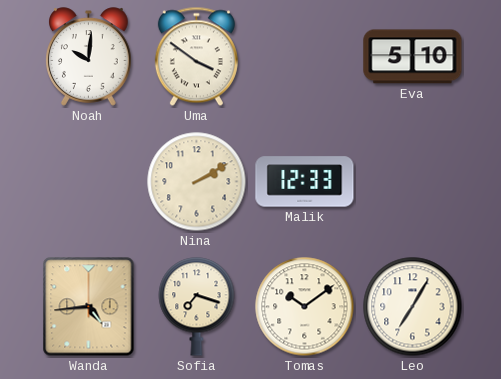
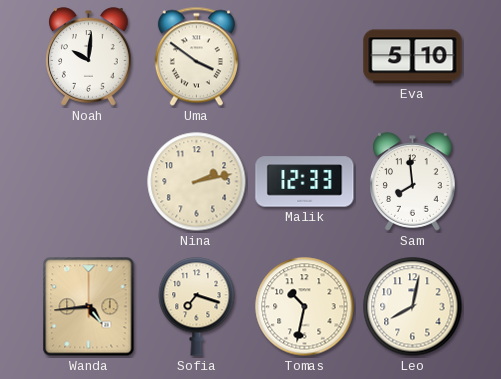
Nina: 2:10 -> 2:13 (197, 182)
Sam: none -> 7:59 (413, 182)
Tomas: 10:09 -> 10:32 (305, 307)
Leo: 7:05 -> 8:02 (413, 307)
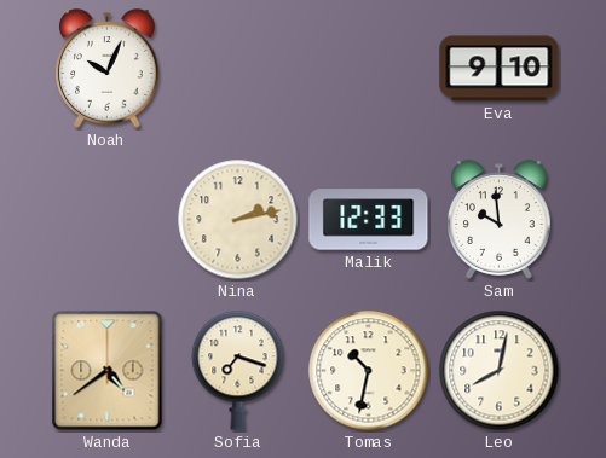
Noah: 10:01 -> 10:04 (108, 69)
Uma: 3:51 -> none (196, 57)
Eva: 5:10 -> 9:10 (500, 69)
Sam: 7:59 -> 9:59 (500, 220)
Wanda: 4:44 -> 4:39 (108, 371)
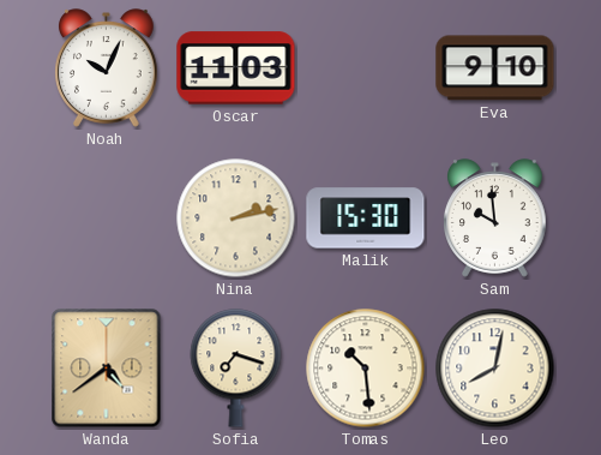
Oscar: none -> 11:03 (236, 68)
Malik: 12:33 -> 15:30 (366, 218)
Tomas: 10:32 -> 10:29 (366, 369)
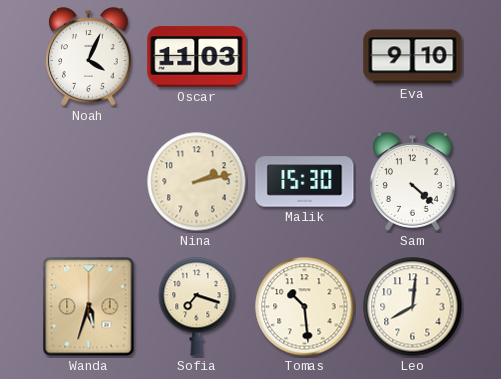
Noah: 10:04 -> 4:04 (89, 57)
Sam: 9:59 -> 4:22 (413, 182)
Wanda: 4:39 -> 5:33 (89, 307)
Leo: 8:02 -> 8:01 (413, 307)
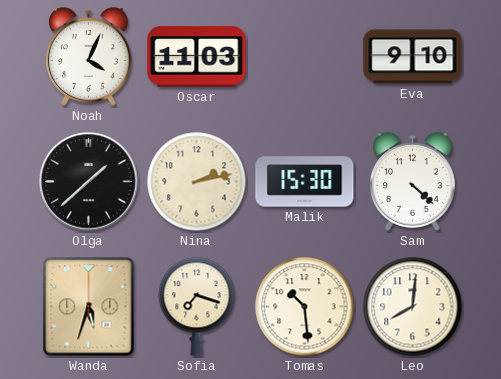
Olga: none -> 1:38 (89, 182)
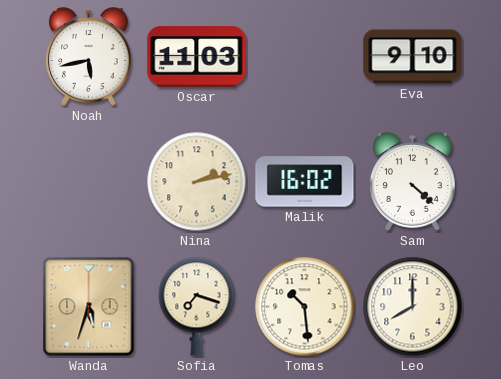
Noah: 4:04 -> 5:43 (89, 57)
Olga: 1:38 -> none (89, 182)
Malik: 15:30 -> 16:02 (305, 182)
Leo: 8:01 -> 8:00 (413, 307)
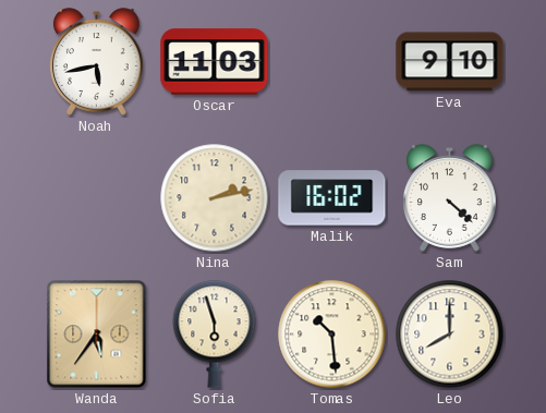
Wanda: 5:33 -> 5:36 (97, 335)
Sofia: 7:18 -> 5:57 (215, 335)
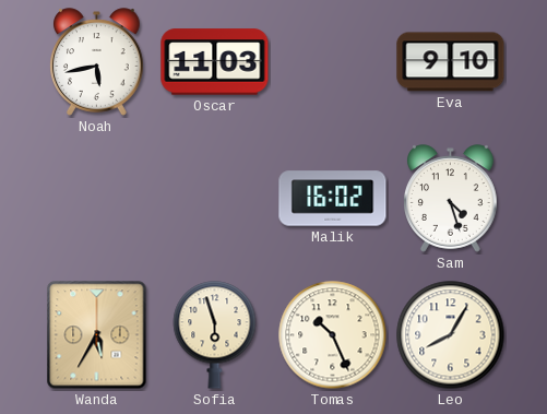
Nina: 2:13 -> none (215, 198)
Sam: 4:22 -> 4:27 (451, 199)
Wanda: 5:36 -> 5:35 (97, 335)
Tomas: 10:29 -> 10:26 (333, 335)
Leo: 8:00 -> 8:05 (451, 335)
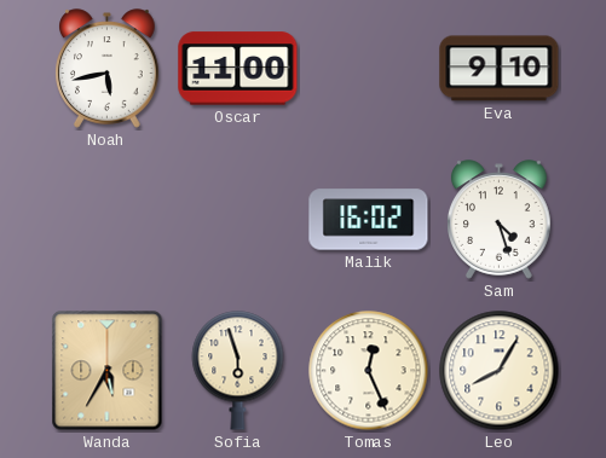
Oscar: 11:03 -> 11:00 (238, 69)
Tomas: 10:26 -> 12:26 (369, 371)
